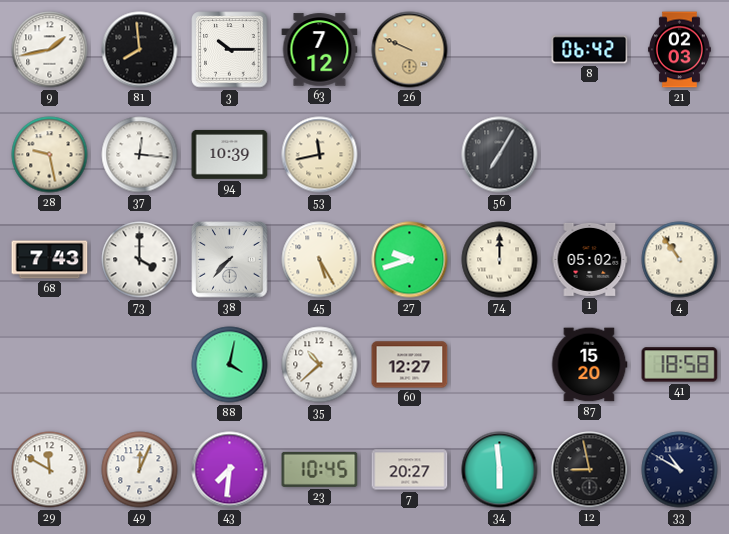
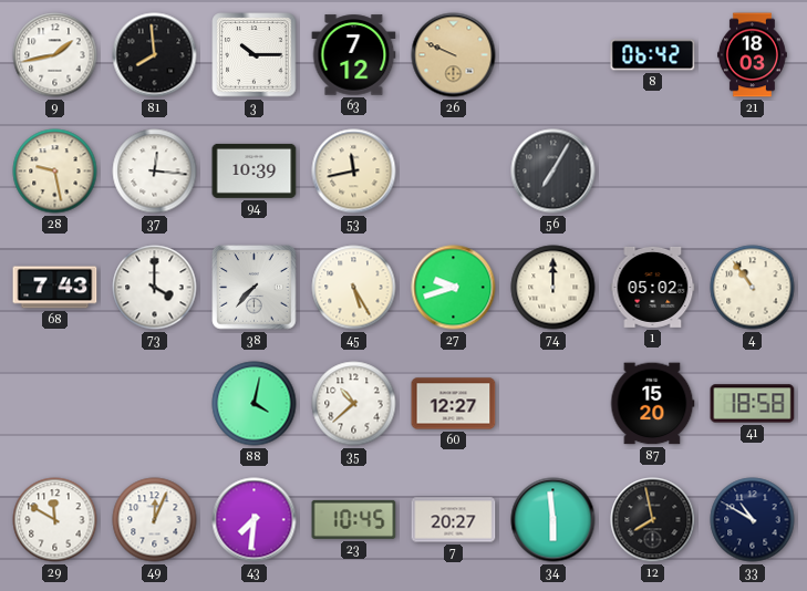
21: 02:03 -> 18:03 (752, 55)
12: 8:58 -> 7:58 (653, 520)
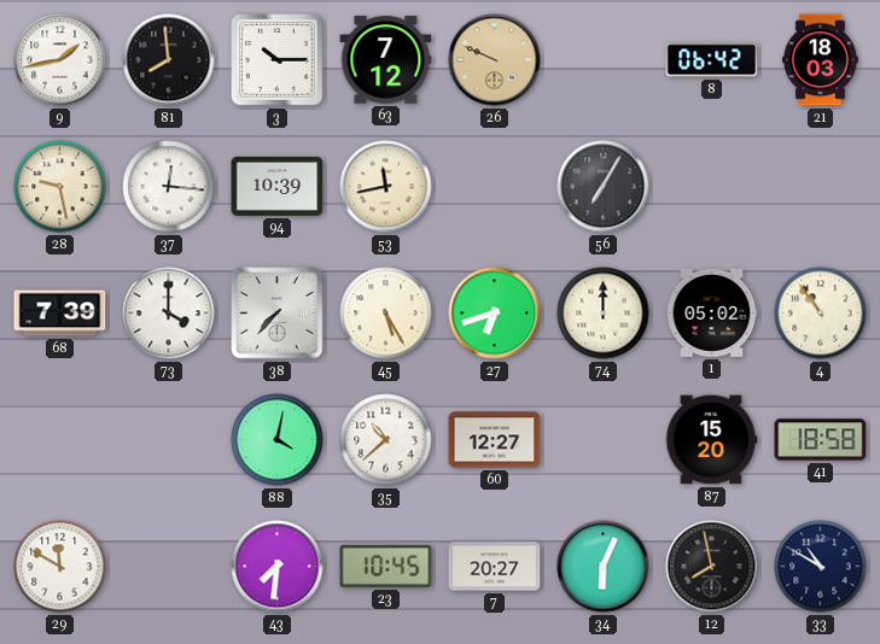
68: 7:43 -> 7:39 (60, 314)
27: 9:42 -> 6:42 (495, 314)
49: 12:04 -> none (155, 520)
34: 5:59 -> 6:04 (604, 567)
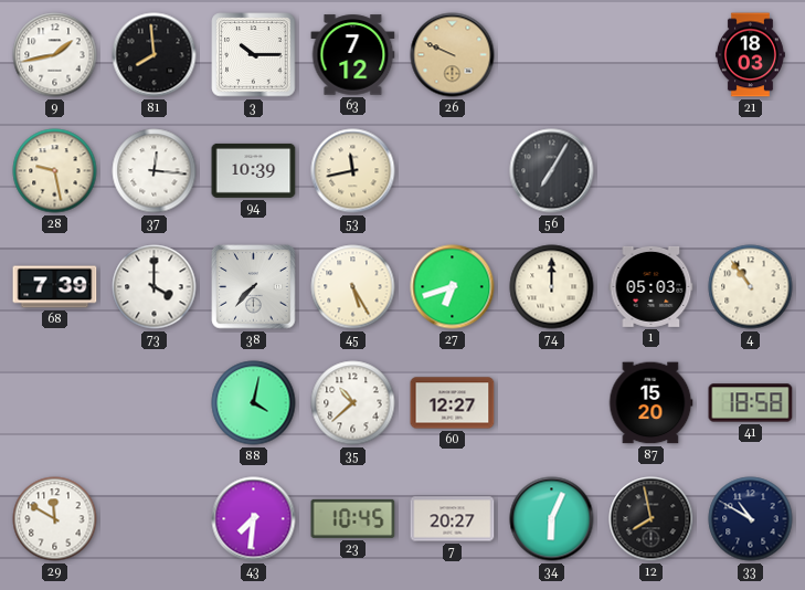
8: 06:42 -> none (712, 60)
1: 05:02 -> 05:03 (652, 286)
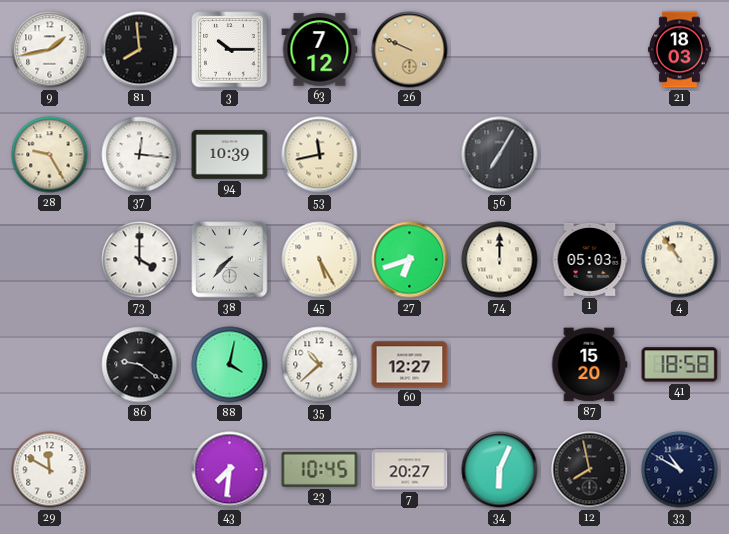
28: 9:28 -> 9:25 (50, 155)
68: 7:39 -> none (55, 287)
86: none -> 9:21 (140, 365)
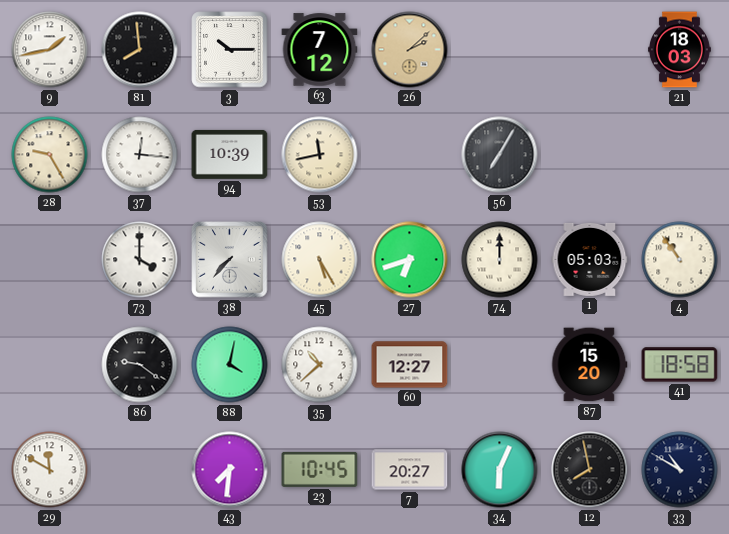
26: 9:49 -> 2:08 (410, 50)
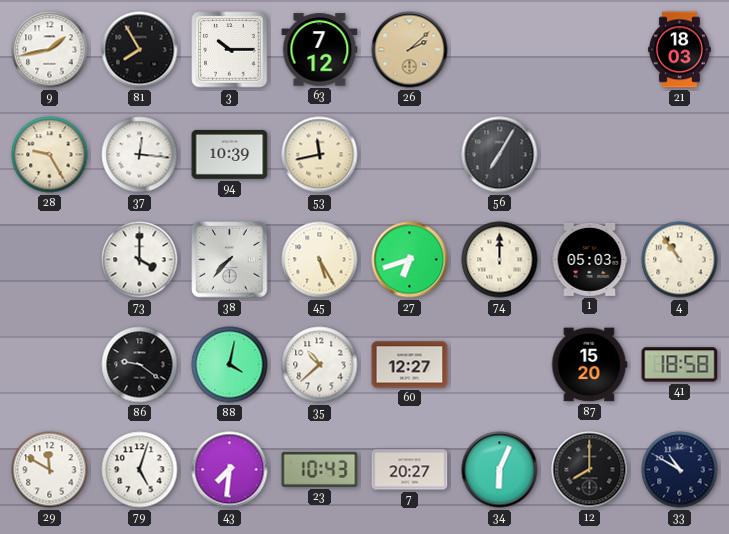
81: 7:59 -> 7:55 (140, 50)
79: none -> 5:03 (140, 470)
23: 10:45 -> 10:43 (320, 469)
12: 7:58 -> 8:00 (590, 470)
